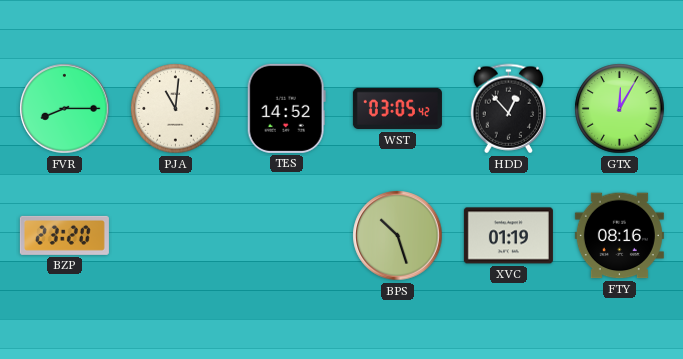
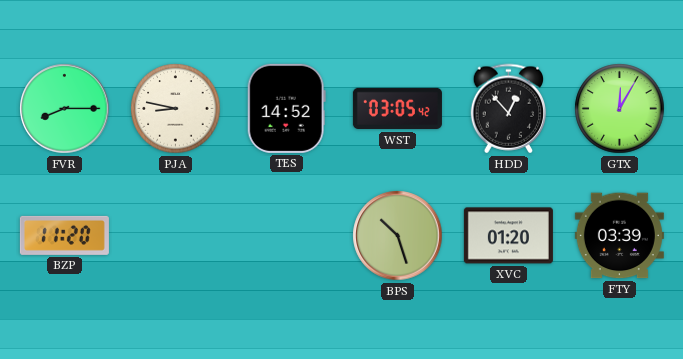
PJA: 11:01 -> 8:47 (176, 109)
BZP: 23:20 -> 11:20 (64, 235)
XVC: 01:19 -> 01:20 (508, 236)
FTY: 08:16 -> 03:39 (619, 236)
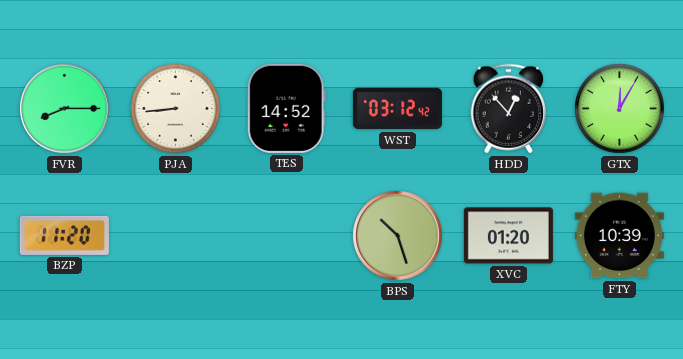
PJA: 8:47 -> 8:44 (176, 109)
WST: 03:05 -> 03:12 (397, 109)
FTY: 03:39 -> 10:39 (619, 236)
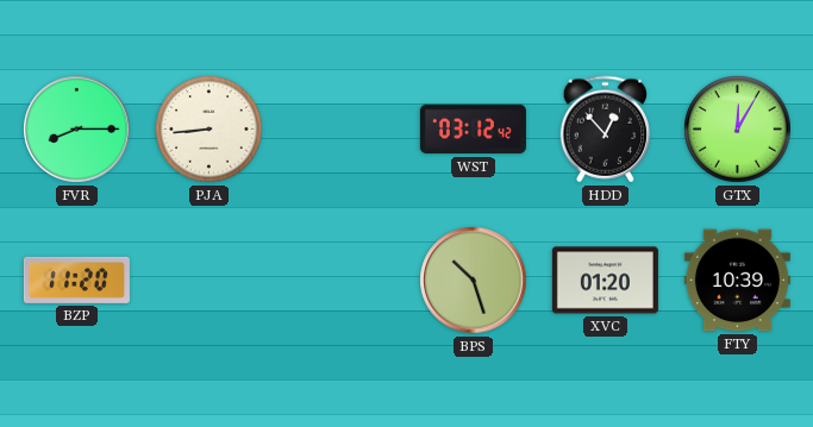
TES: 14:52 -> none (286, 108)
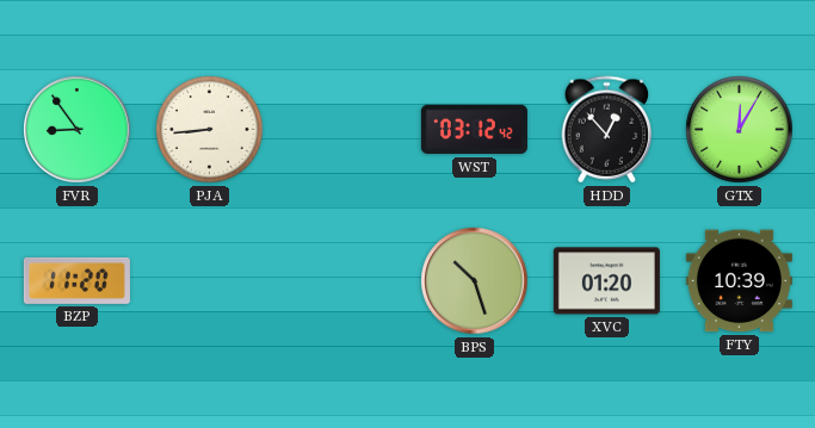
FVR: 8:15 -> 8:54 (78, 130)
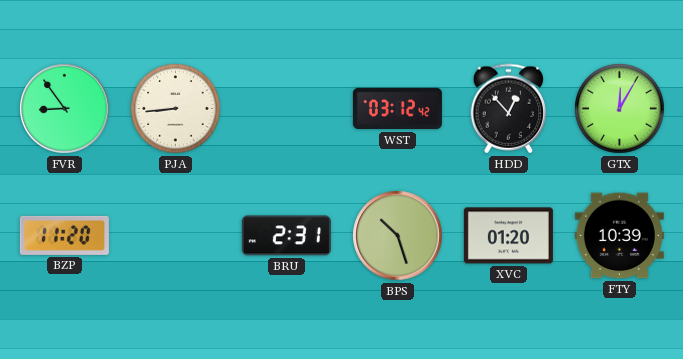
BRU: none -> 2:31 (286, 236)
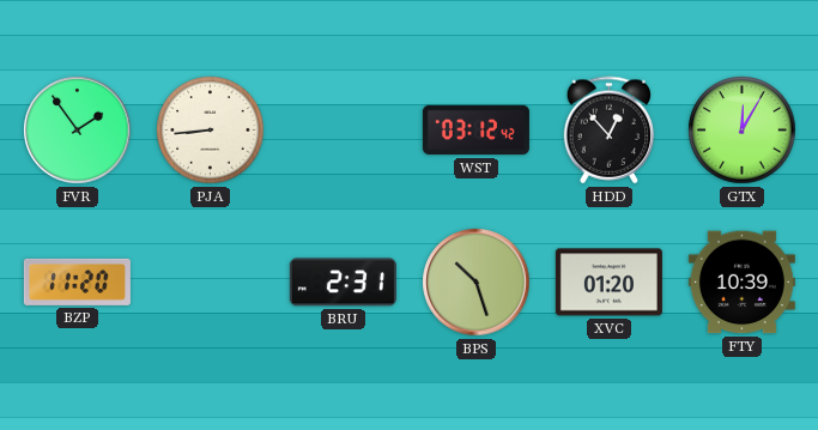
FVR: 8:54 -> 1:54 (78, 131)
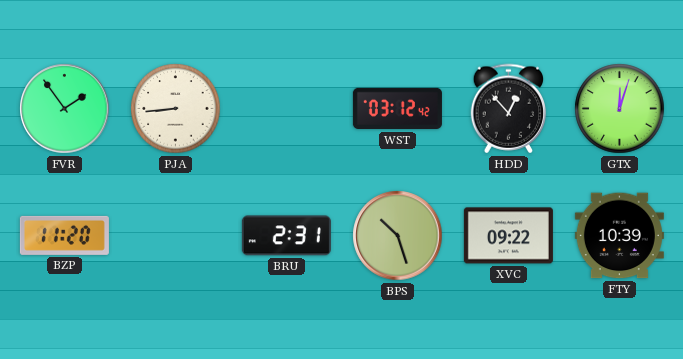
GTX: 12:05 -> 12:03 (620, 109)
XVC: 01:20 -> 09:22 (508, 236)
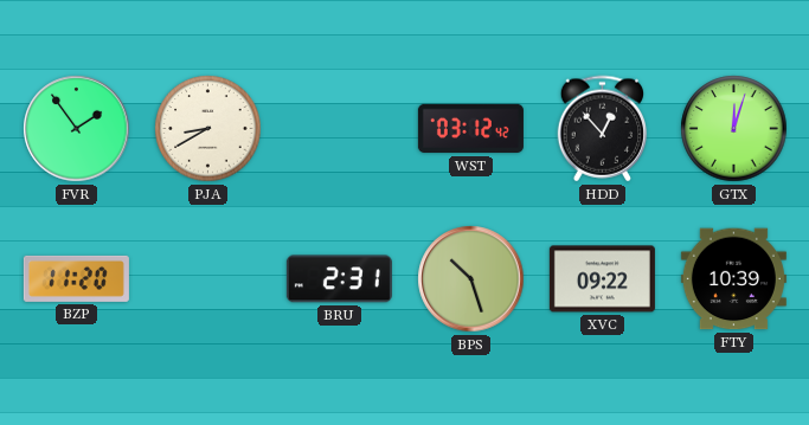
PJA: 8:44 -> 8:40 (208, 129)
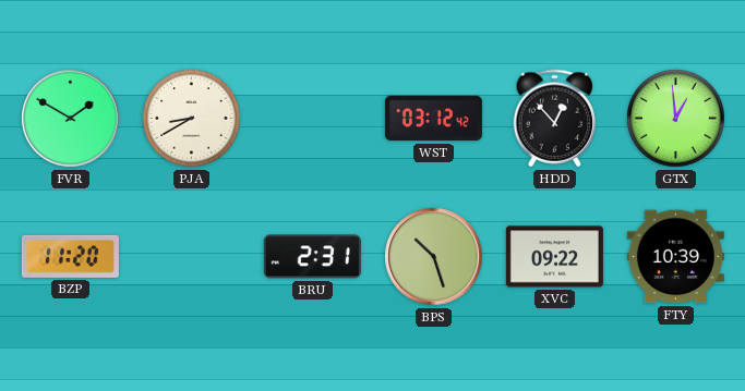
FVR: 1:54 -> 1:50 (71, 119)
GTX: 12:03 -> 12:59 (676, 119)
